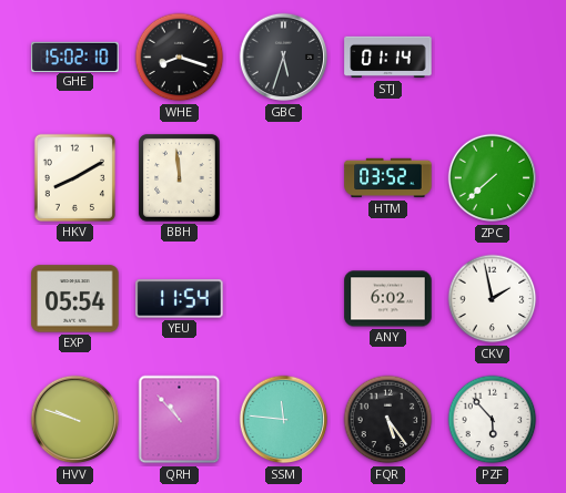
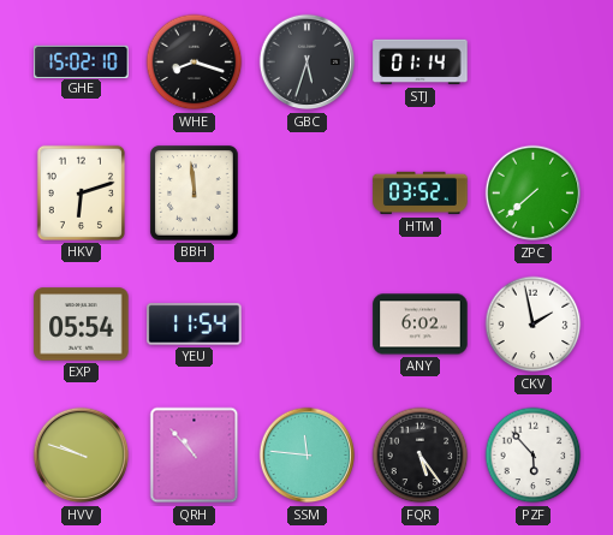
HKV: 8:10 -> 6:12 (81, 192)
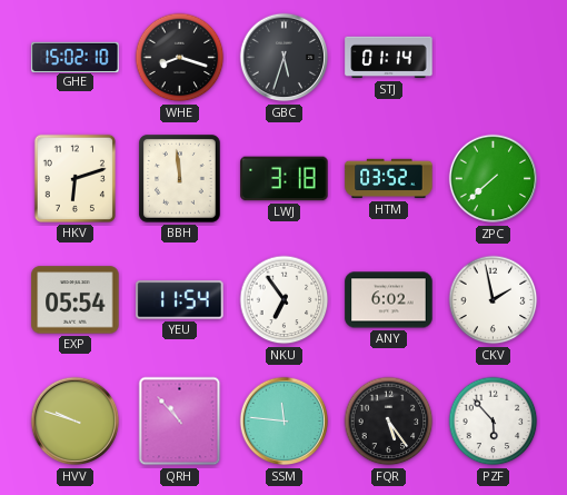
LWJ: none -> 3:18 (285, 179)
NKU: none -> 6:54 (285, 300)
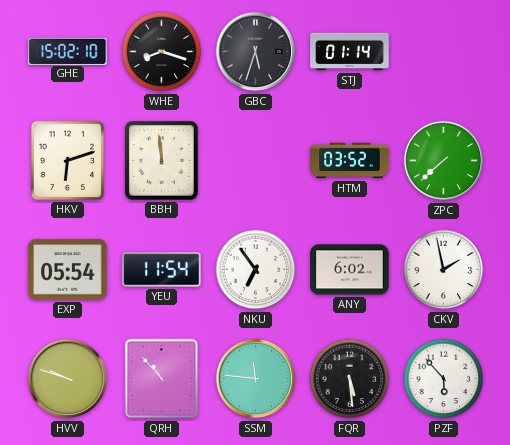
LWJ: 3:18 -> none (285, 179)
FQR: 5:24 -> 5:29 (350, 379)
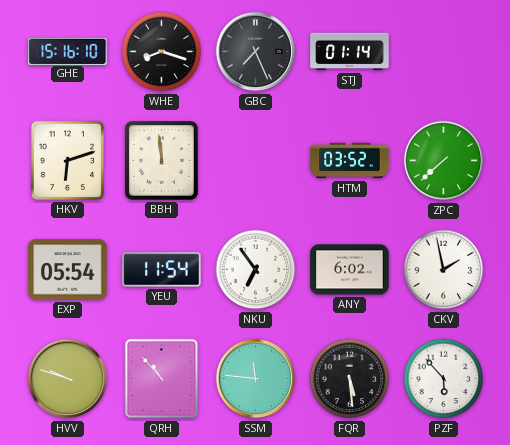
GHE: 15:02 -> 15:16 (68, 51)
GBC: 5:33 -> 7:26 (256, 52)
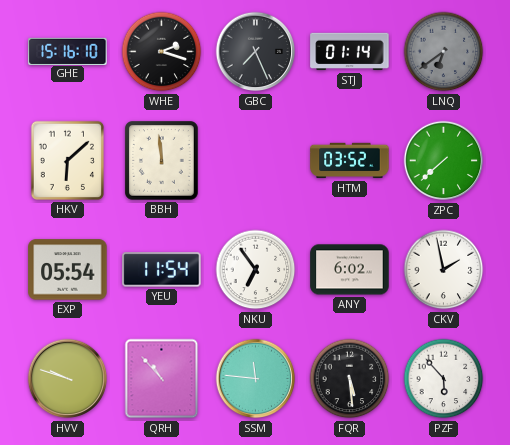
WHE: 8:18 -> 2:18 (162, 52)
LNQ: none -> 6:39 (444, 52)
HKV: 6:12 -> 6:08 (67, 160)
